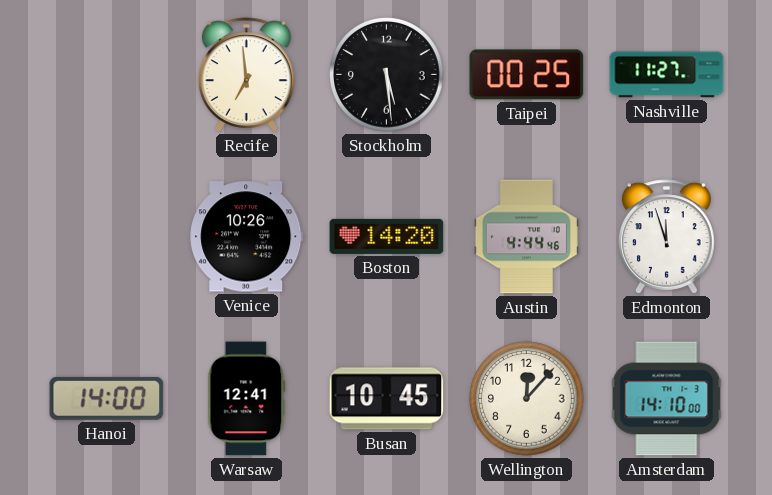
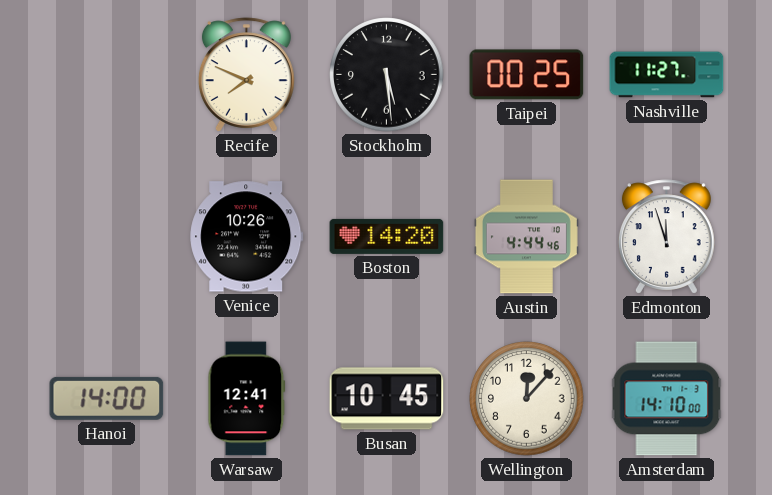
Recife: 6:59 -> 7:49 (246, 75)
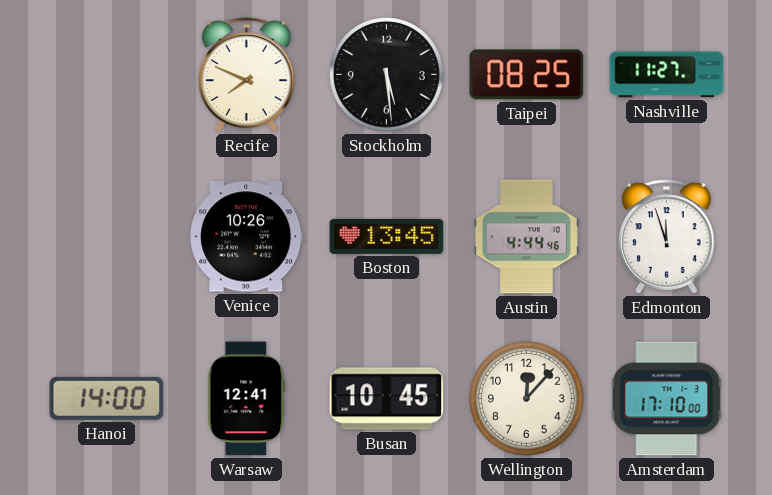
Taipei: 00:25 -> 08:25 (527, 75)
Boston: 14:20 -> 13:45 (387, 236)
Amsterdam: 14:10 -> 17:10 (667, 399)
